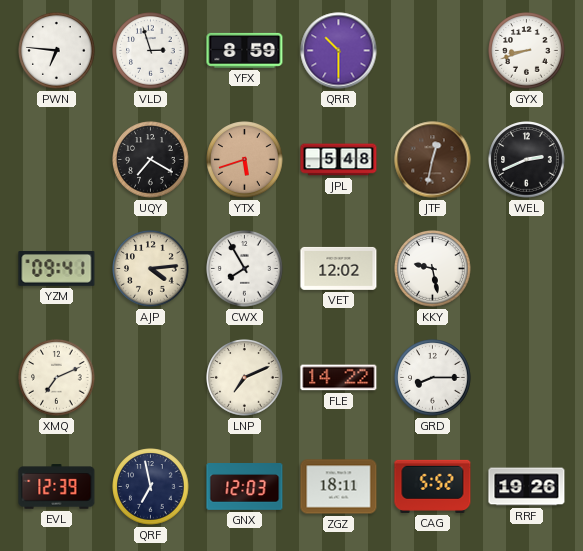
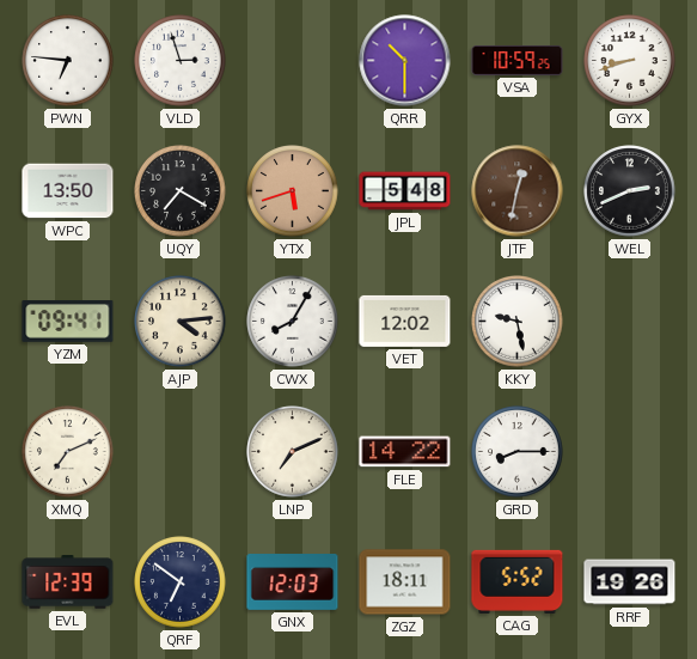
YFX: 8:59 -> none (245, 50)
VSA: none -> 10:59 (518, 61)
WPC: none -> 13:50 (68, 191)
CWX: 7:55 -> 8:05 (293, 322)
QRF: 6:58 -> 6:51 (181, 582)
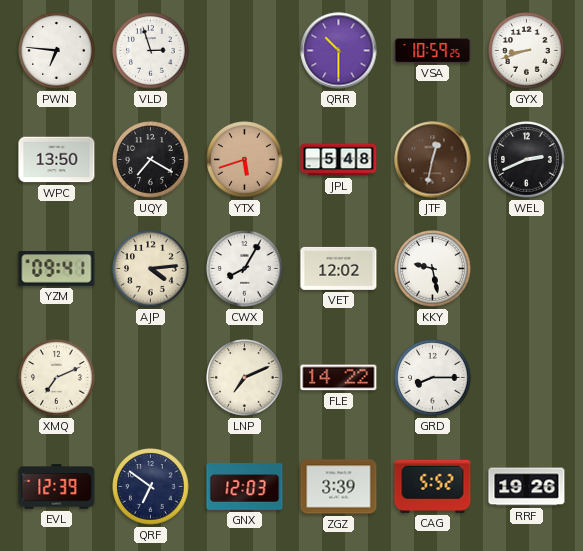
ZGZ: 18:11 -> 3:39 (339, 487)
